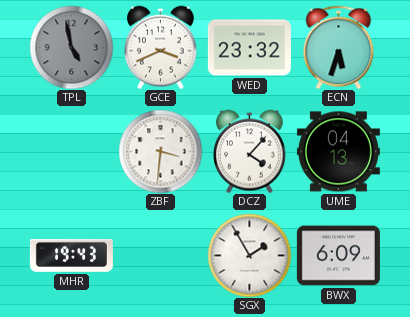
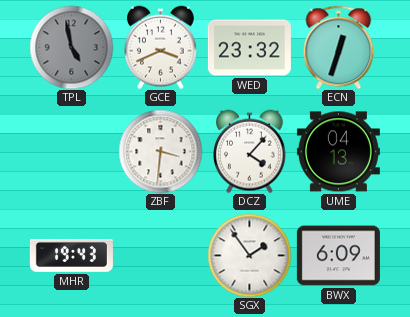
ECN: 5:33 -> 12:33 (339, 47)
SGX: 1:55 -> 1:54 (249, 255)
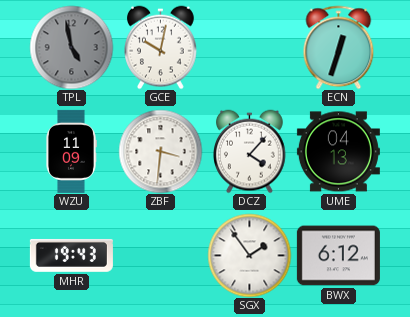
GCE: 3:41 -> 10:02 (161, 47)
WED: 23:32 -> none (249, 48)
WZU: none -> 11:09 (72, 151)
BWX: 6:09 -> 6:12 (338, 256)
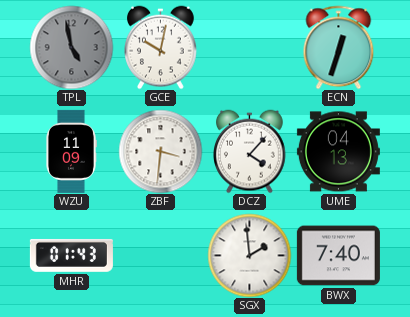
MHR: 19:43 -> 01:43 (71, 256)
SGX: 1:54 -> 1:59 (249, 255)
BWX: 6:12 -> 7:40 (338, 256)
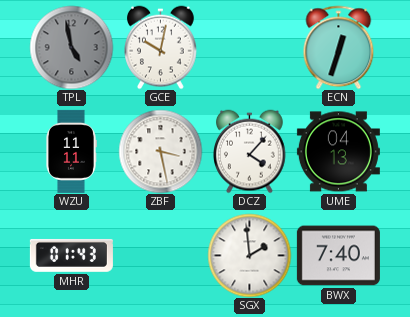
WZU: 11:09 -> 11:11 (72, 151)
ZBF: 3:31 -> 3:28 (160, 151)
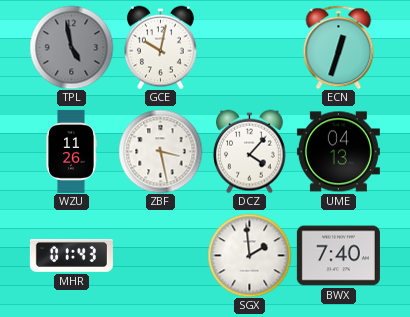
WZU: 11:11 -> 11:26 (72, 151)
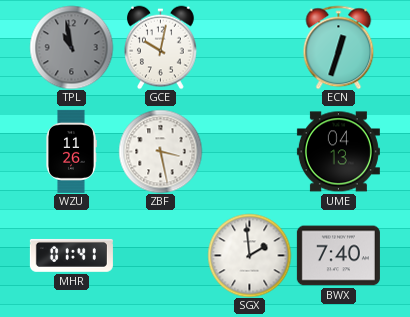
TPL: 4:58 -> 10:58 (71, 47)
DCZ: 4:07 -> none (250, 151)
MHR: 01:43 -> 01:41 (71, 256)
